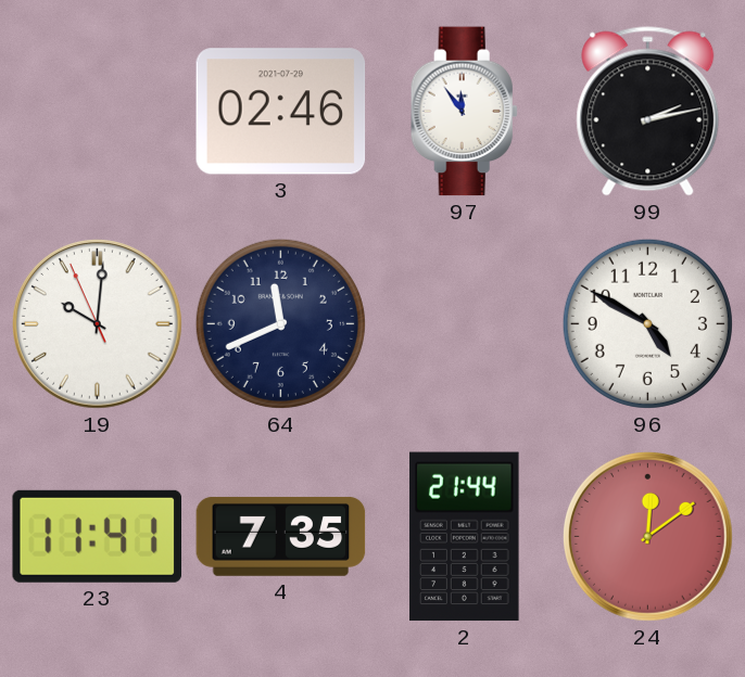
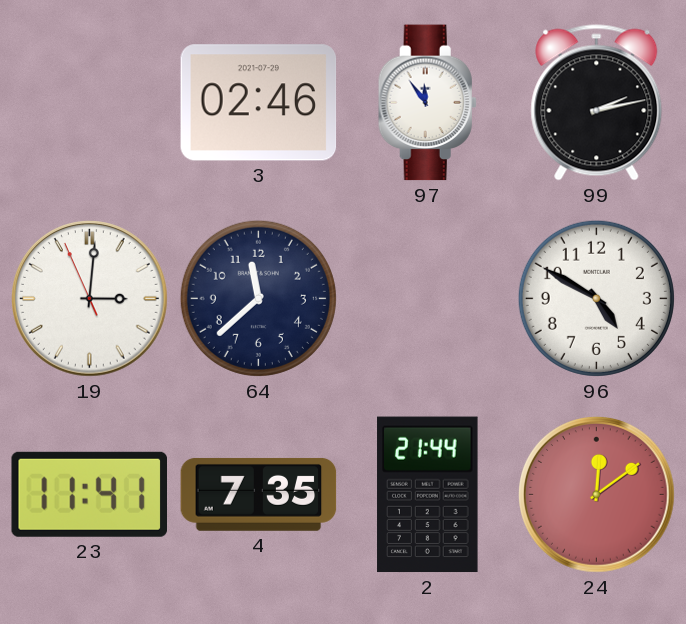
19: 10:00 -> 3:00 (90, 299)
64: 11:41 -> 11:38 (258, 298)
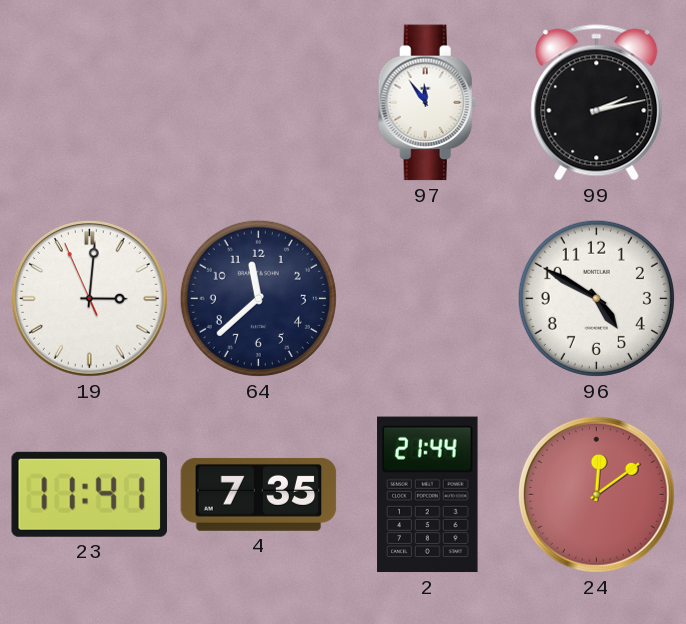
3: 02:46 -> none (259, 103)
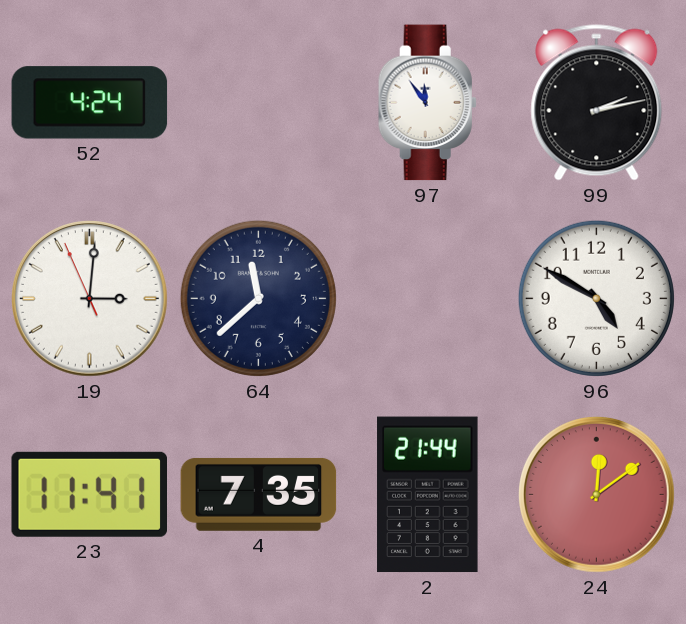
52: none -> 4:24 (90, 103)
